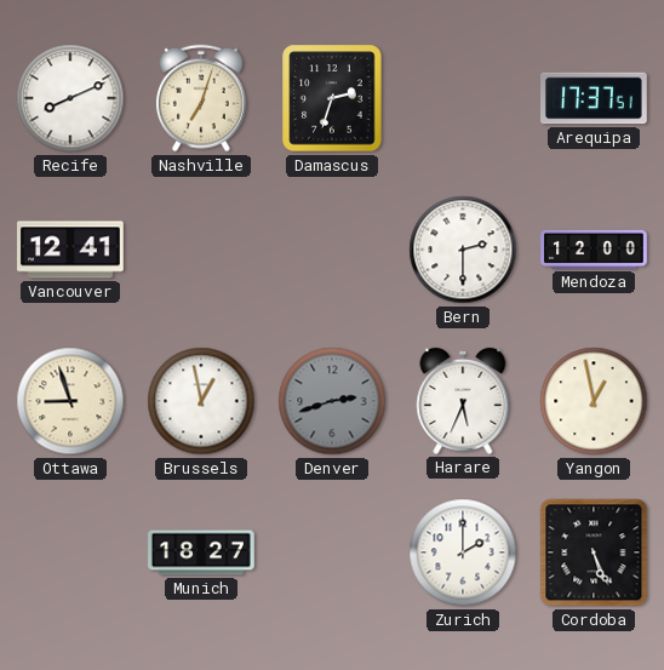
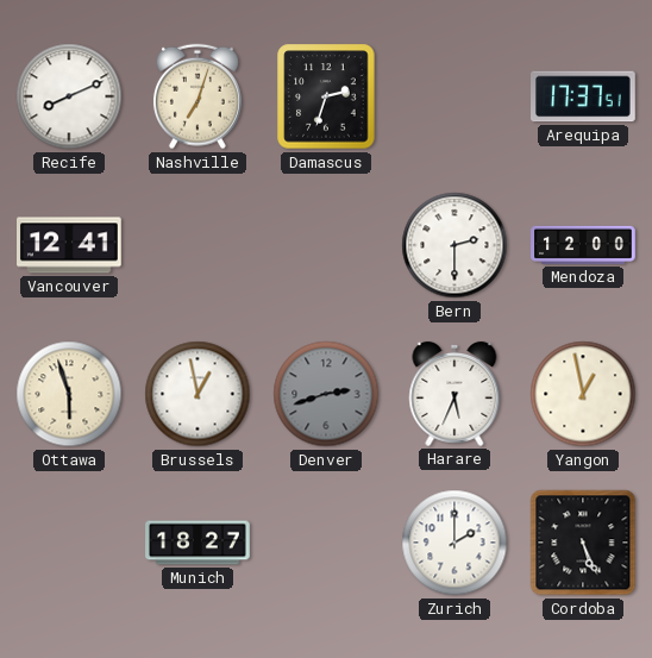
Ottawa: 8:57 -> 5:57 (69, 394)
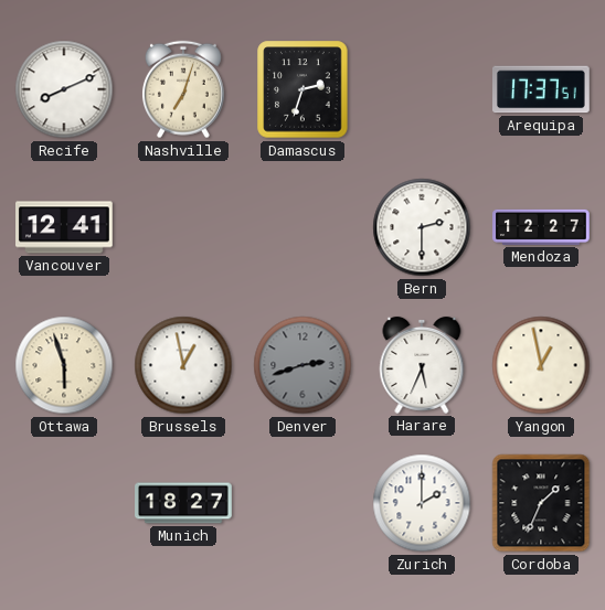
Mendoza: 12:00 -> 12:27 (541, 227)
Cordoba: 5:26 -> 1:34 (541, 503)
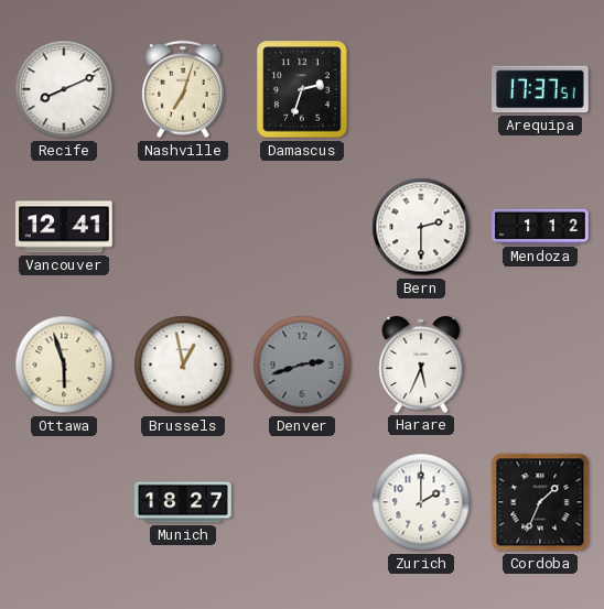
Mendoza: 12:27 -> 1:12 (540, 227)
Yangon: 12:58 -> none (541, 365)
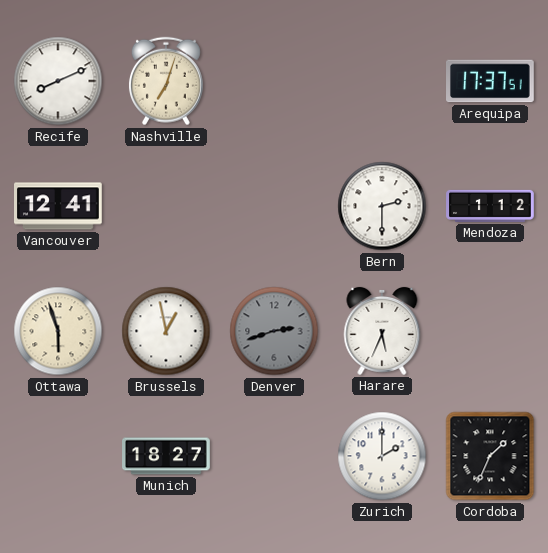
Damascus: 2:33 -> none (302, 89)
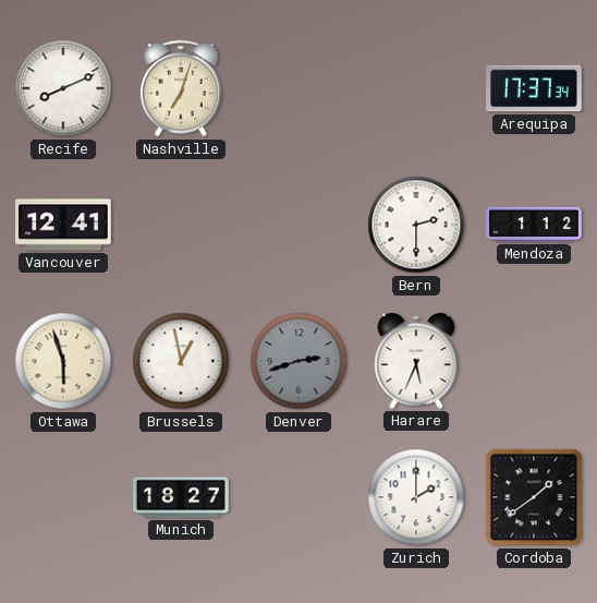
Arequipa: 17:37:51 -> 17:37:34 (535, 88)
Cordoba: 1:34 -> 1:39 (534, 497)
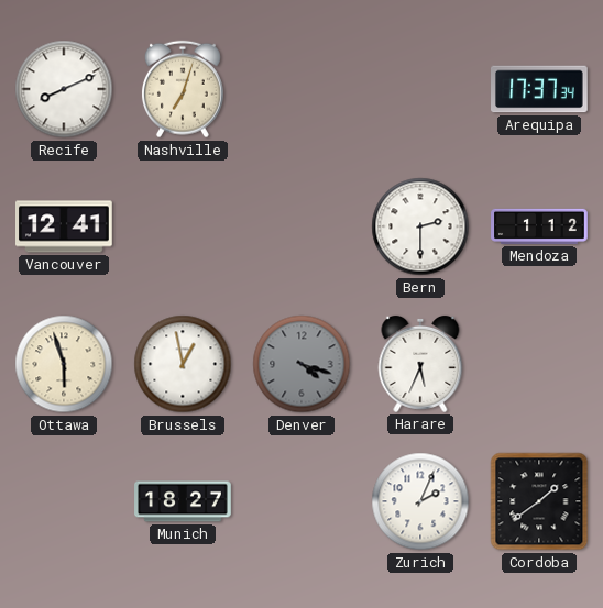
Denver: 2:42 -> 4:18 (301, 364)
Zurich: 2:00 -> 2:04 (420, 501)
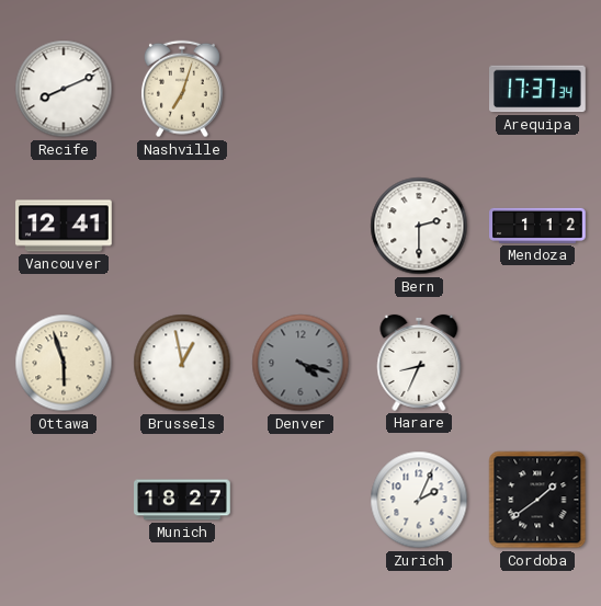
Harare: 5:34 -> 8:34 (419, 363)
